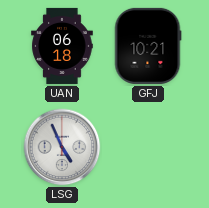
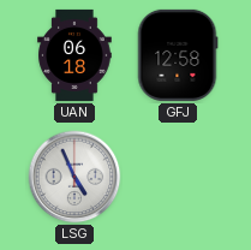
GFJ: 10:21 -> 12:58 (178, 55)
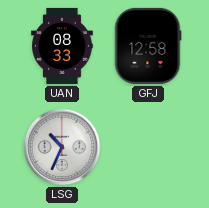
UAN: 06:18 -> 08:33 (62, 46)
LSG: 4:56 -> 10:34 (62, 147)
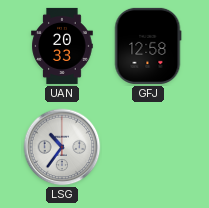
UAN: 08:33 -> 20:33 (62, 46)
LSG: 10:34 -> 10:36 (62, 147)
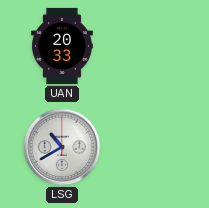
GFJ: 12:58 -> none (148, 46)
LSG: 10:36 -> 10:40 (62, 147)
